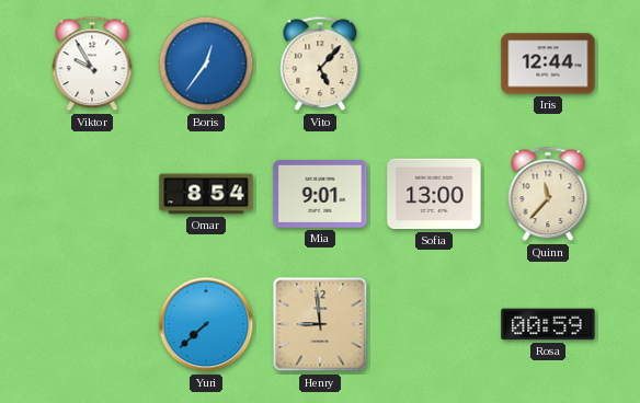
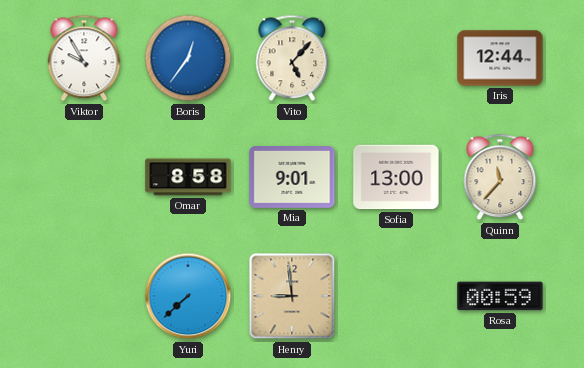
Omar: 8:54 -> 8:58 (188, 177)
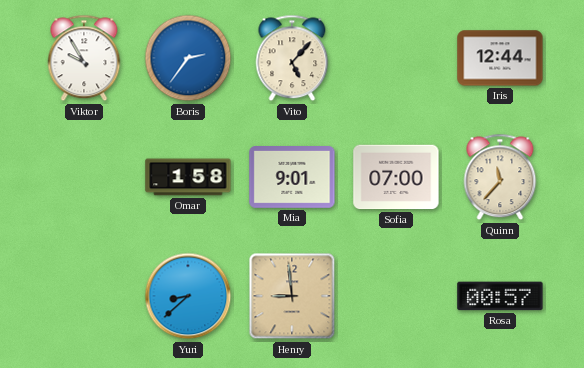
Boris: 12:36 -> 2:36 (188, 58)
Omar: 8:58 -> 1:58 (188, 177)
Sofia: 13:00 -> 07:00 (396, 177)
Yuri: 7:38 -> 8:38 (188, 296)
Rosa: 00:59 -> 00:57 (500, 296)
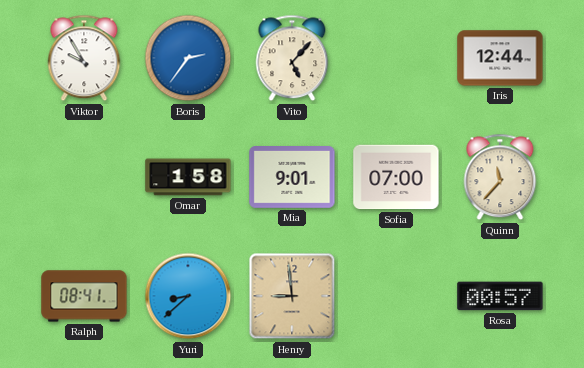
Ralph: none -> 08:41 (84, 296)
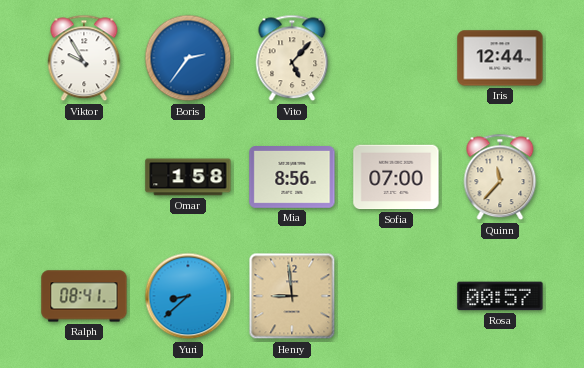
Mia: 9:01 -> 8:56 (292, 178)
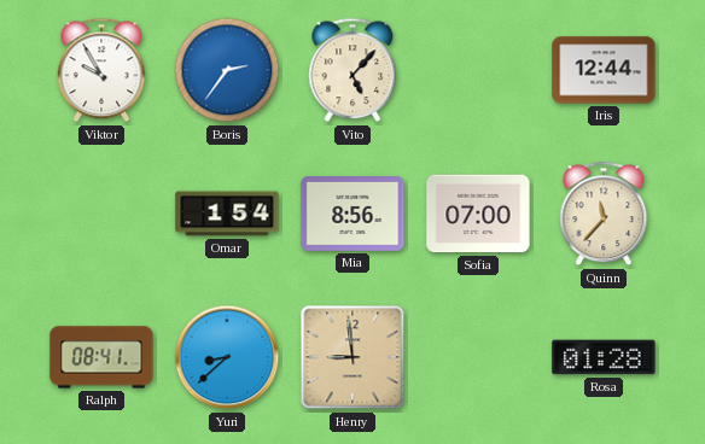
Omar: 1:58 -> 1:54 (227, 214)
Rosa: 00:57 -> 01:28 (604, 357)
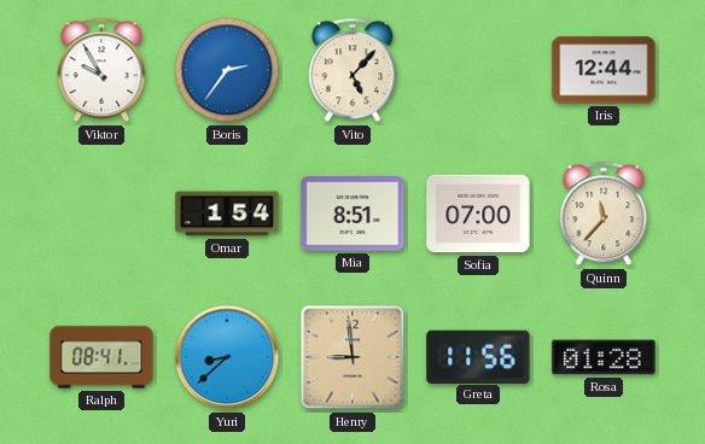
Mia: 8:56 -> 8:51 (353, 215)
Greta: none -> 11:56 (478, 356)
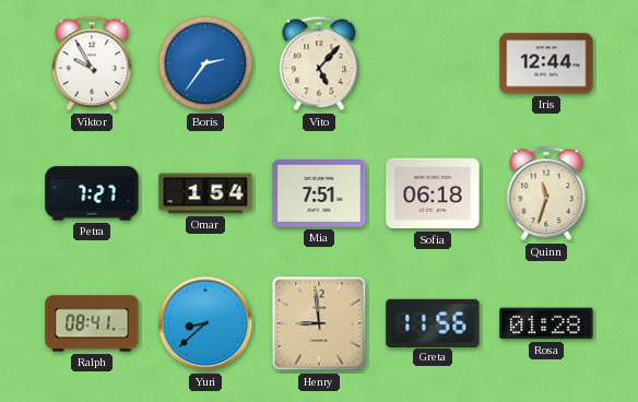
Petra: none -> 7:27 (92, 193)
Mia: 8:51 -> 7:51 (319, 194)
Sofia: 07:00 -> 06:18 (433, 193)
Quinn: 11:37 -> 11:33 (546, 193)
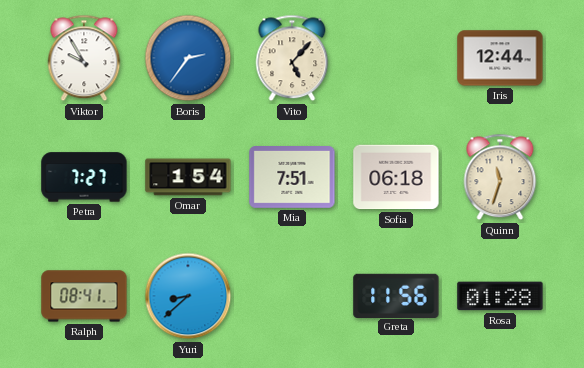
Henry: 8:59 -> none (319, 323)
